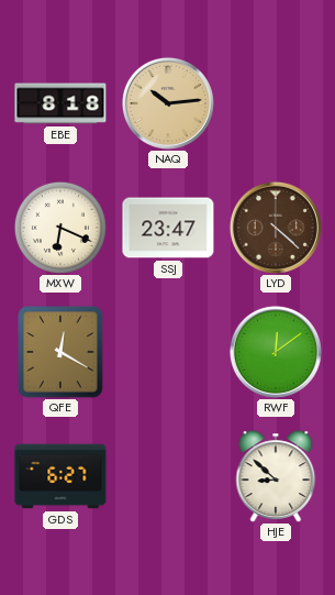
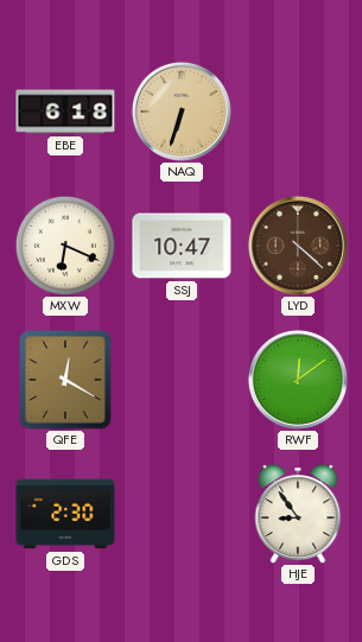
EBE: 8:18 -> 6:18 (65, 112)
NAQ: 10:14 -> 6:33 (182, 112)
SSJ: 23:47 -> 10:47 (182, 246)
GDS: 6:27 -> 2:30 (65, 514)
HJE: 8:52 -> 8:54 (298, 514)
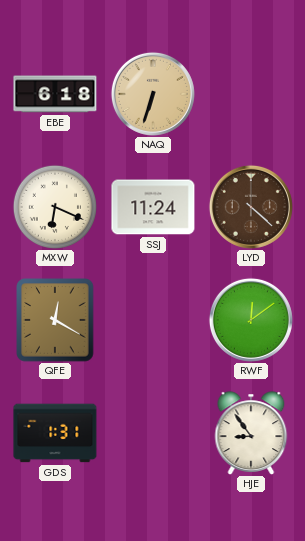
SSJ: 10:47 -> 11:24 (153, 207)
GDS: 2:30 -> 1:31 (55, 433)
